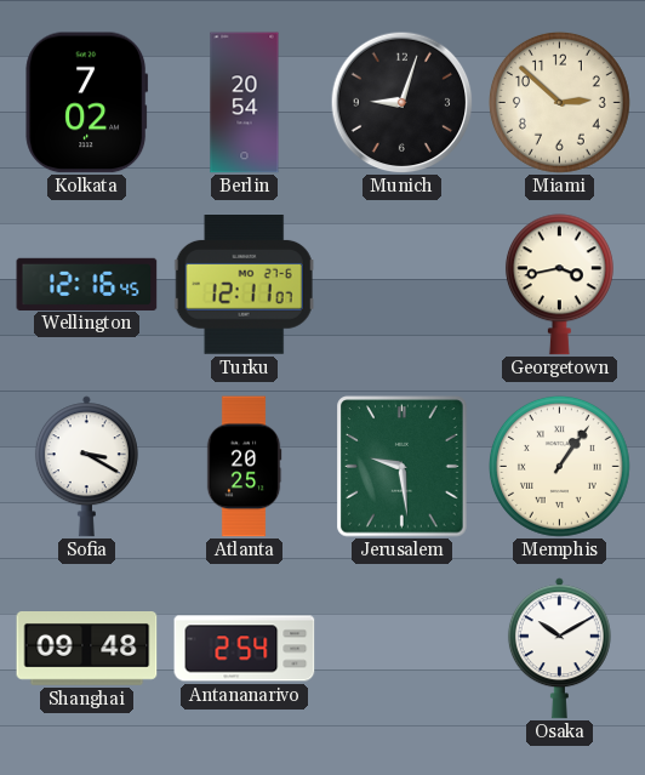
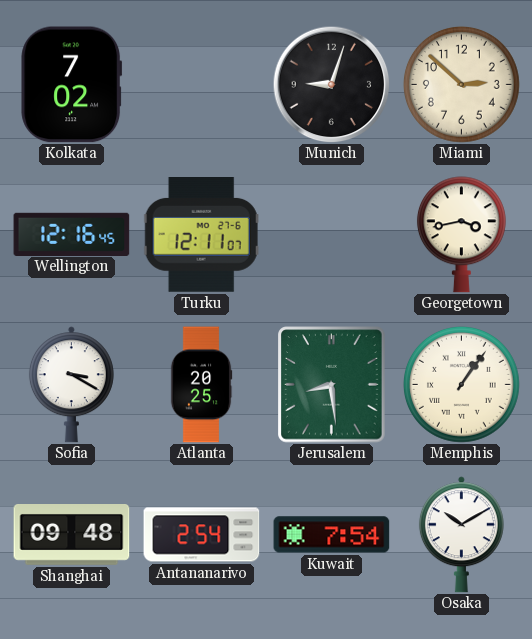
Berlin: 20:54 -> none (245, 103)
Jerusalem: 9:29 -> 8:29 (332, 385)
Kuwait: none -> 7:54 (332, 535)
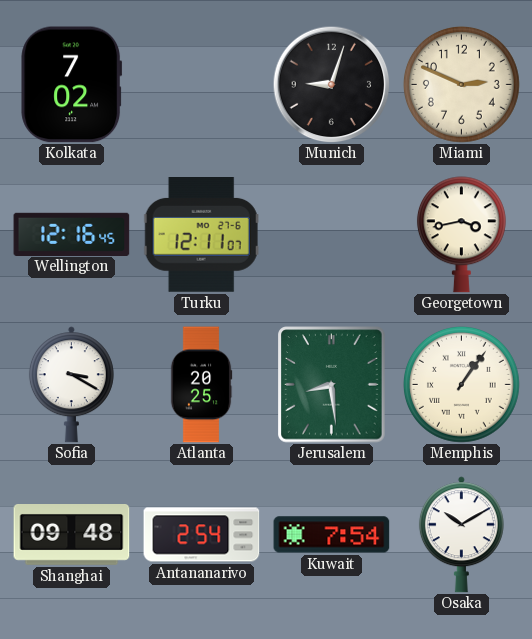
Miami: 2:52 -> 2:49 (461, 84)
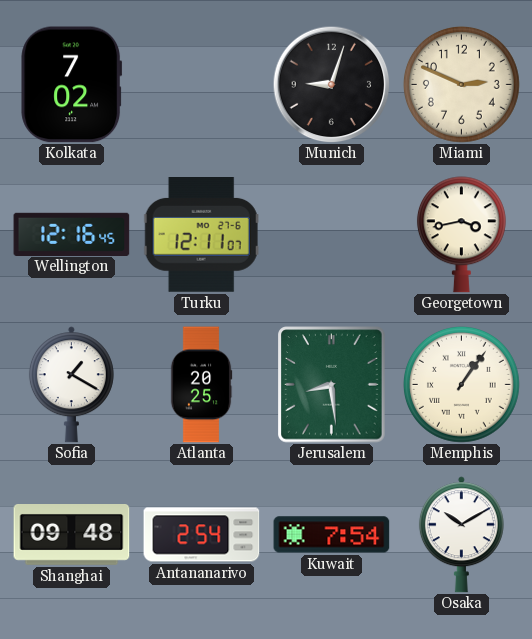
Sofia: 3:20 -> 1:20 (71, 385)
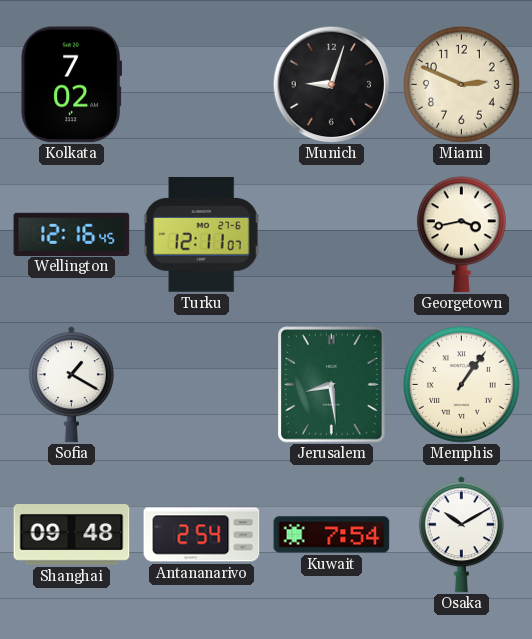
Atlanta: 20:25 -> none (201, 385)
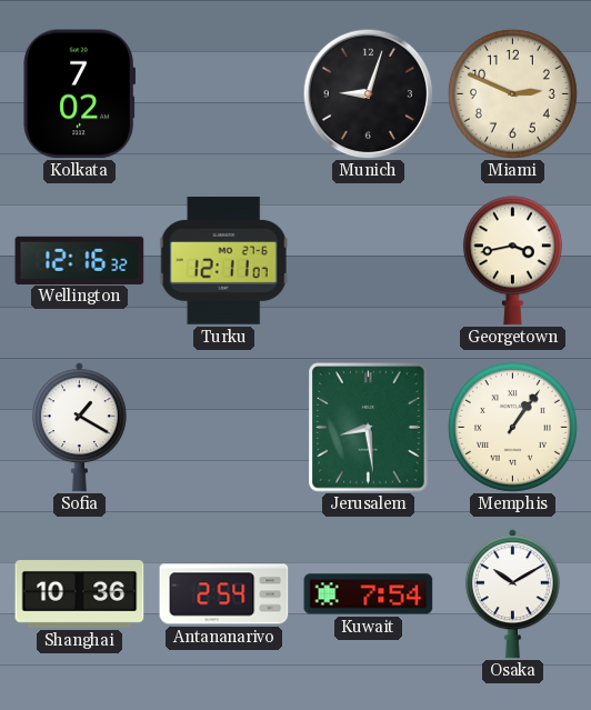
Wellington: 12:16:45 -> 12:16:32 (80, 260)
Shanghai: 09:48 -> 10:36 (80, 594)
